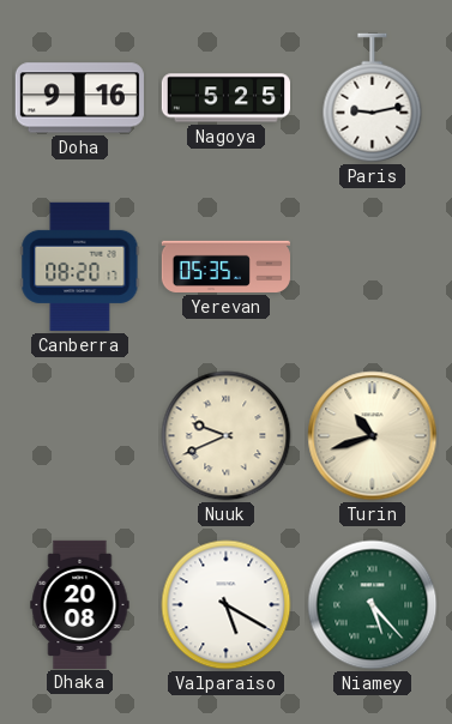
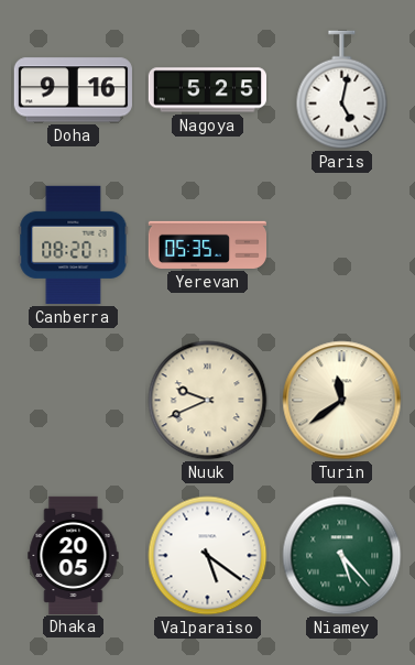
Paris: 9:13 -> 5:02 (342, 90)
Turin: 10:42 -> 11:39 (342, 401)
Dhaka: 20:08 -> 20:05 (74, 555)
Valparaiso: 5:20 -> 5:21 (208, 556)
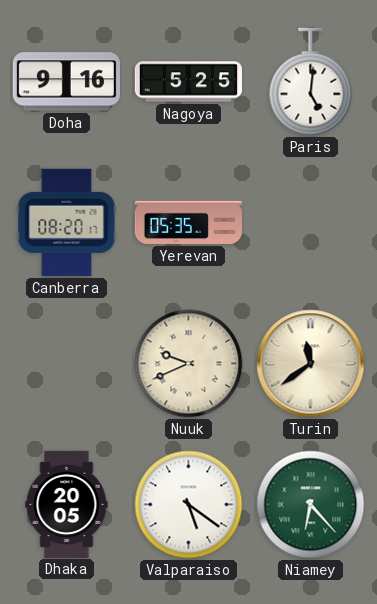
Paris: 5:02 -> 5:01 (311, 82)
Niamey: 5:23 -> 6:23 (311, 505)
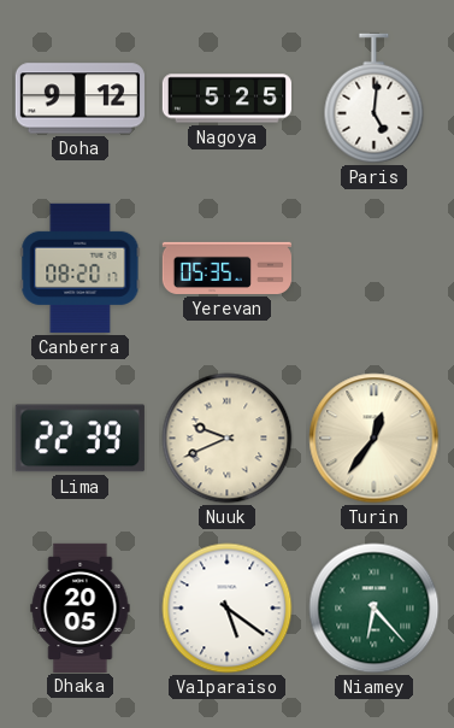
Doha: 9:16 -> 9:12 (79, 99)
Lima: none -> 22:39 (79, 439)
Turin: 11:39 -> 12:36 (375, 439)
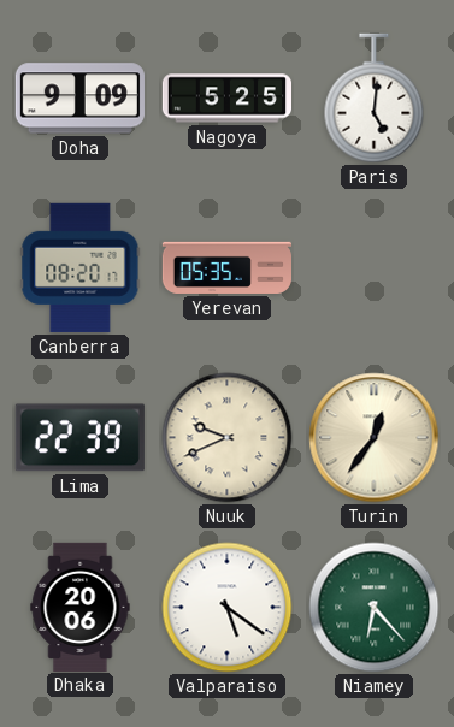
Doha: 9:12 -> 9:09 (79, 99)
Dhaka: 20:05 -> 20:06 (81, 607)
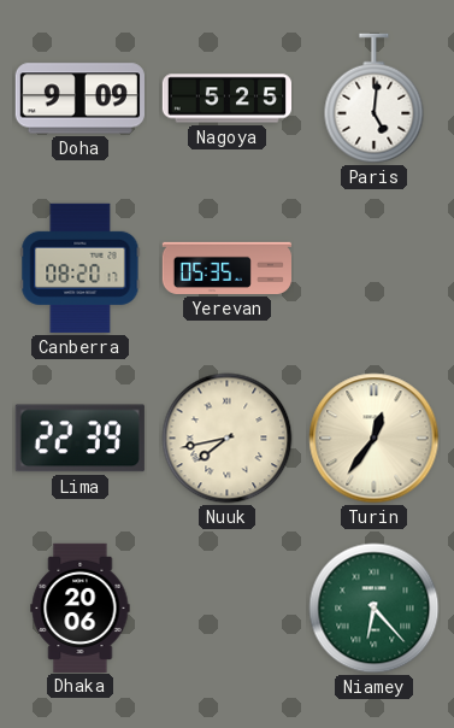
Nuuk: 9:41 -> 7:43 (228, 439)
Valparaiso: 5:21 -> none (228, 608)
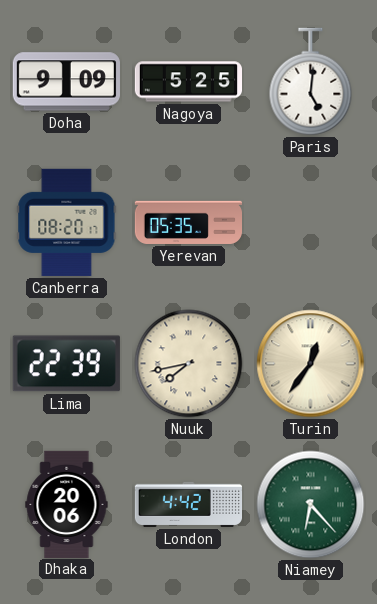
London: none -> 4:42 (188, 504)
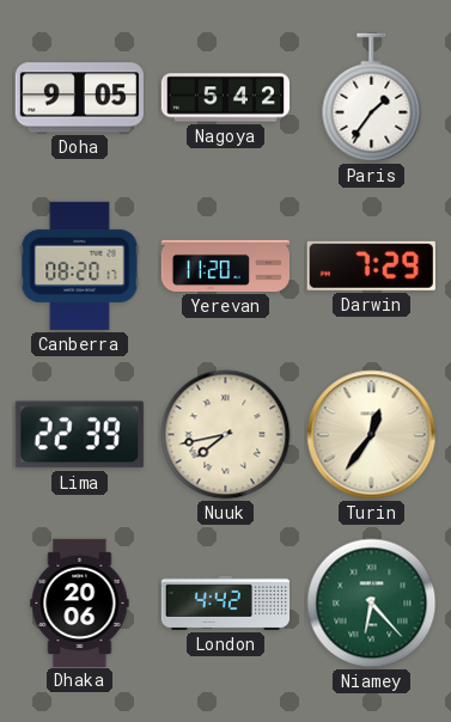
Doha: 9:09 -> 9:05 (79, 98)
Nagoya: 5:25 -> 5:42 (225, 98)
Paris: 5:01 -> 1:36 (372, 98)
Yerevan: 05:35 -> 11:20 (225, 265)
Darwin: none -> 7:29 (371, 265)
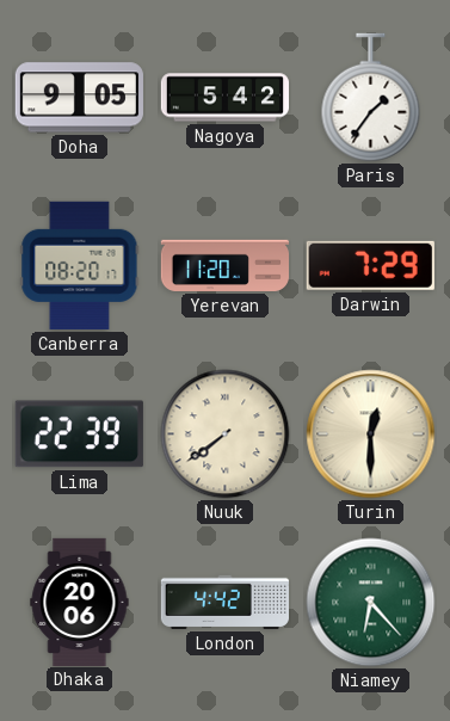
Nuuk: 7:43 -> 7:39 (226, 435)
Turin: 12:36 -> 12:30 (371, 435)
